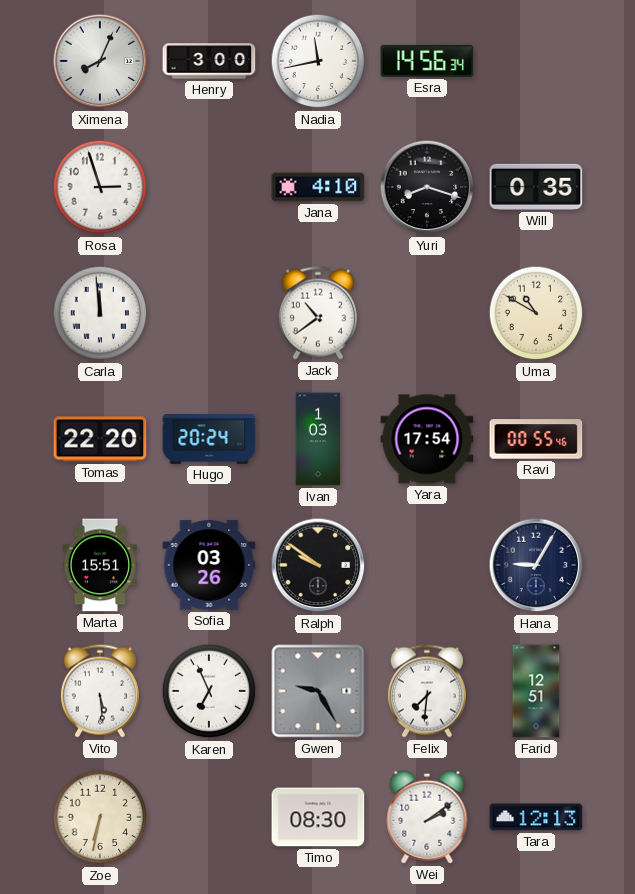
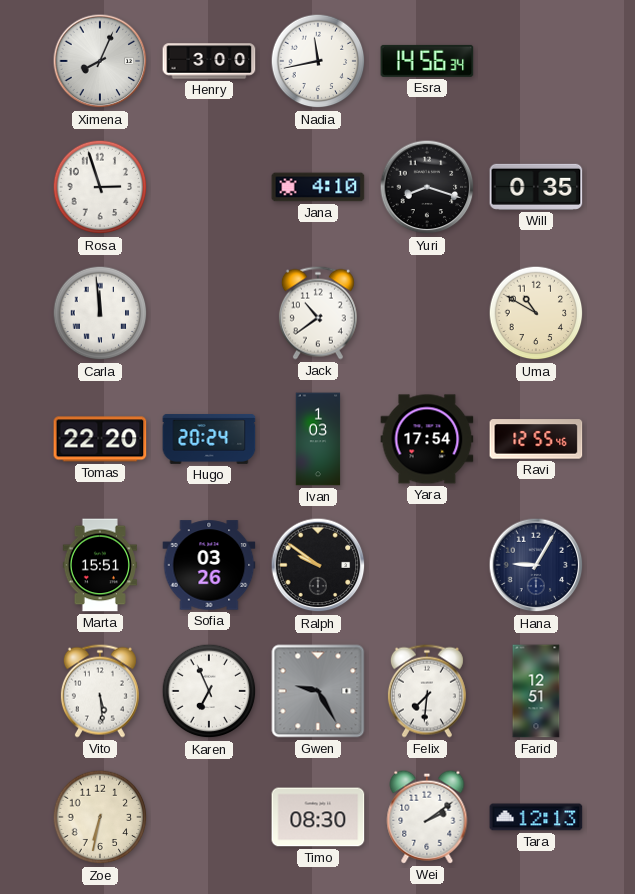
Ravi: 00:55 -> 12:55 (536, 439)
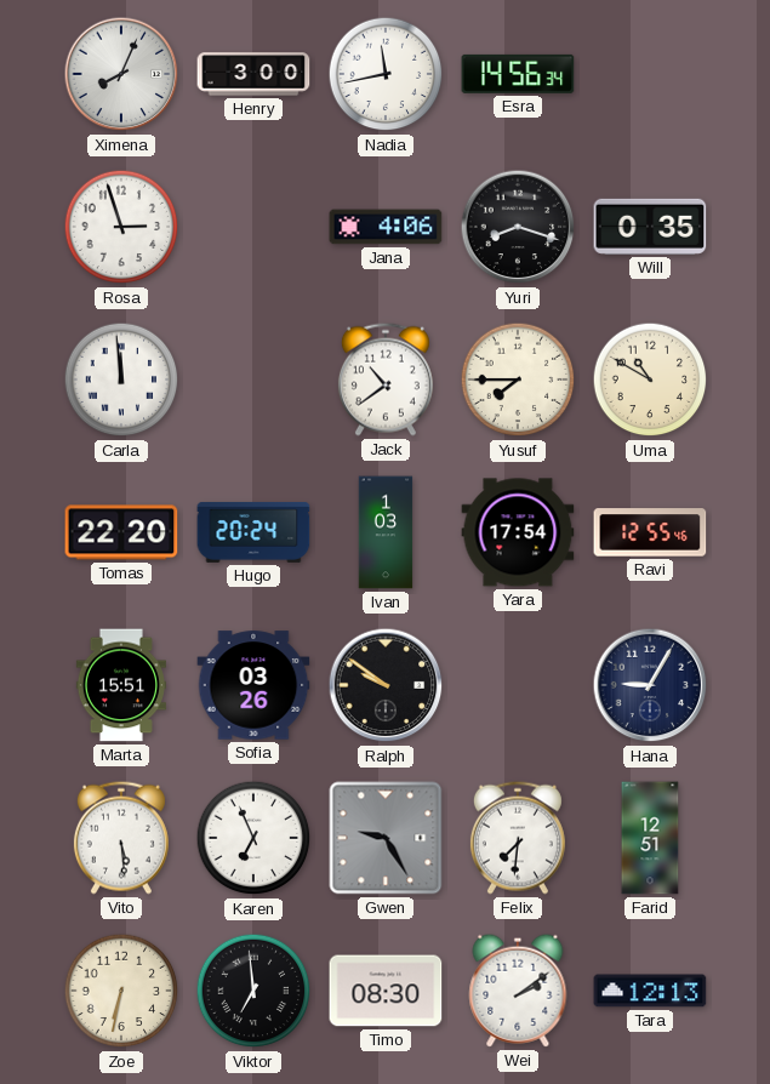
Jana: 4:10 -> 4:06 (386, 227)
Yusuf: none -> 7:45 (518, 380)
Viktor: none -> 6:59 (253, 991)
